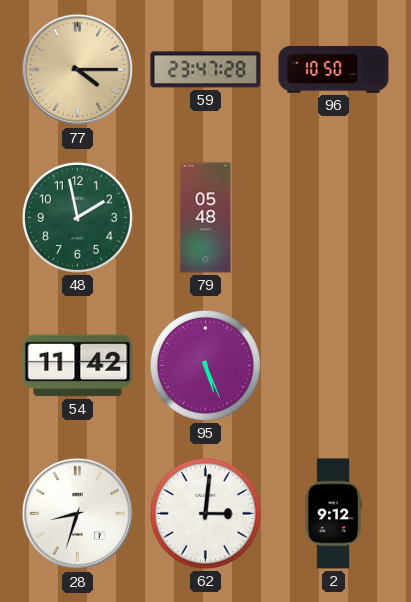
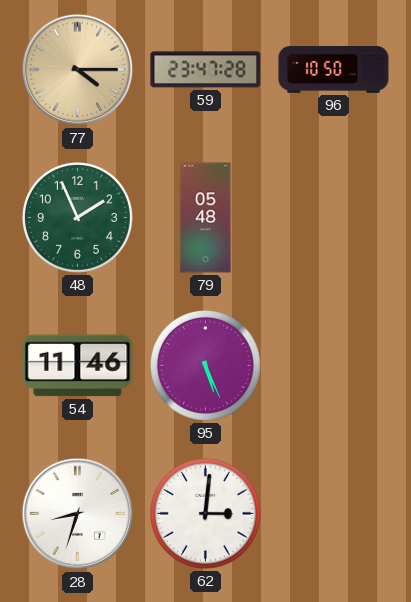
48: 1:58 -> 1:56 (77, 217)
54: 11:42 -> 11:46 (78, 366)
2: 9:12 -> none (333, 514)
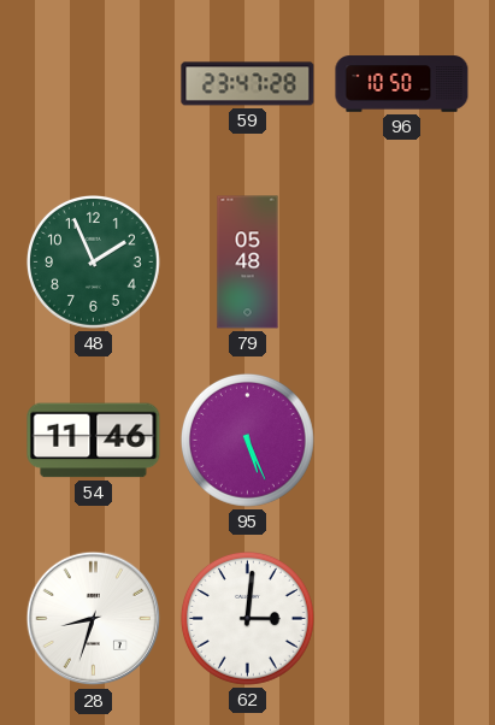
77: 4:15 -> none (78, 70)
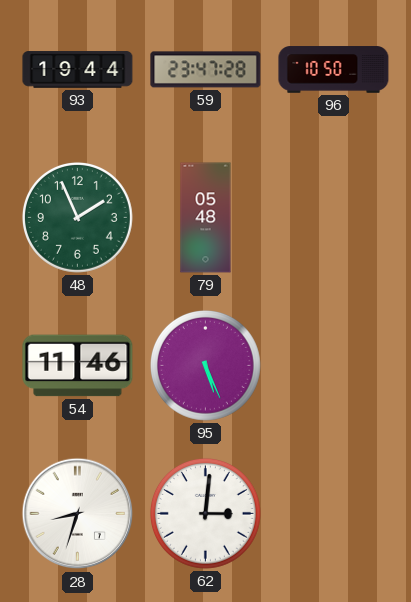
93: none -> 19:44 (78, 70)
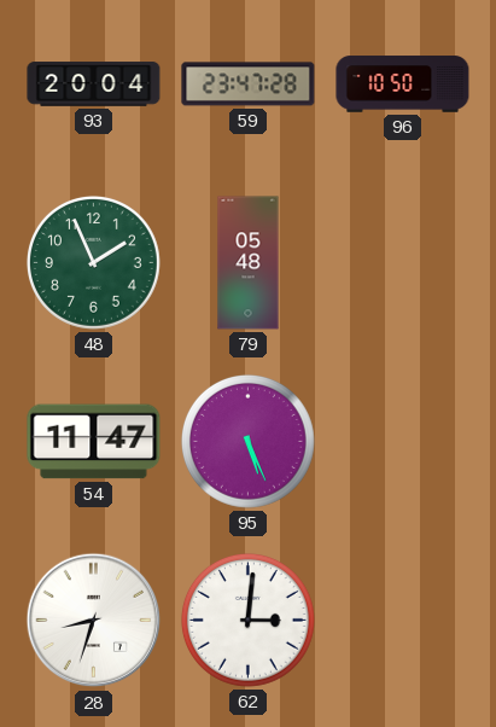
93: 19:44 -> 20:04 (94, 85)
54: 11:46 -> 11:47 (94, 442)
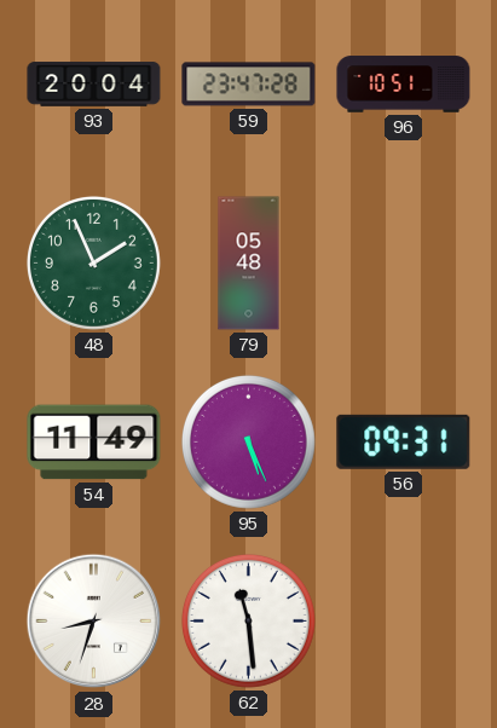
96: 10:50 -> 10:51 (404, 85)
54: 11:47 -> 11:49 (94, 443)
56: none -> 09:31 (404, 441)
62: 3:01 -> 11:29 (248, 620)
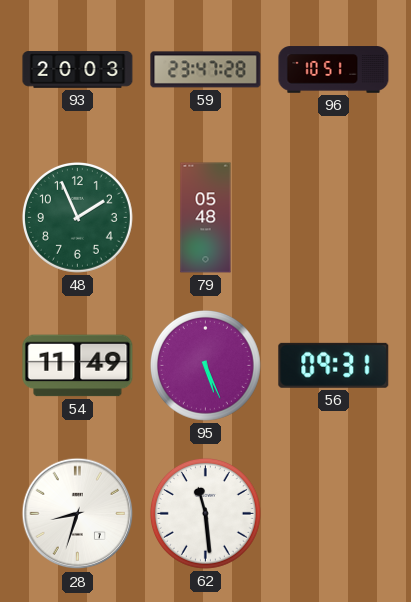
93: 20:04 -> 20:03 (78, 70)
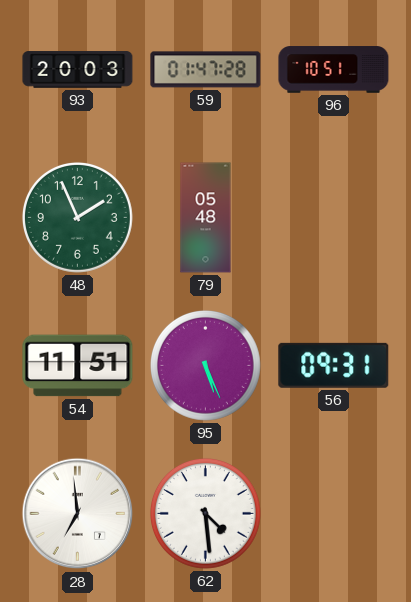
59: 23:47 -> 01:47 (206, 70)
54: 11:49 -> 11:51 (78, 366)
28: 8:33 -> 6:59 (78, 514)
62: 11:29 -> 4:29 (205, 513)
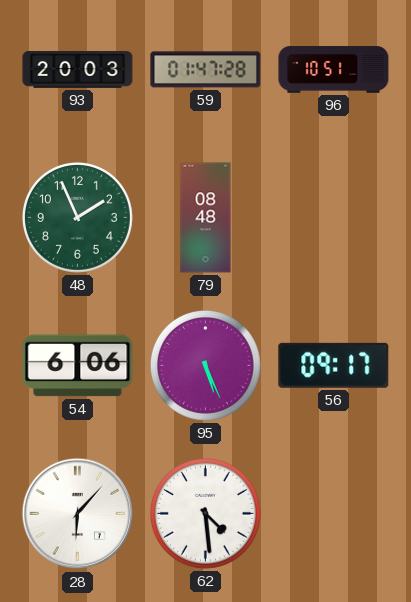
79: 05:48 -> 08:48 (206, 218)
54: 11:51 -> 6:06 (78, 366)
56: 09:31 -> 09:17 (334, 365)
28: 6:59 -> 6:07 (78, 514)
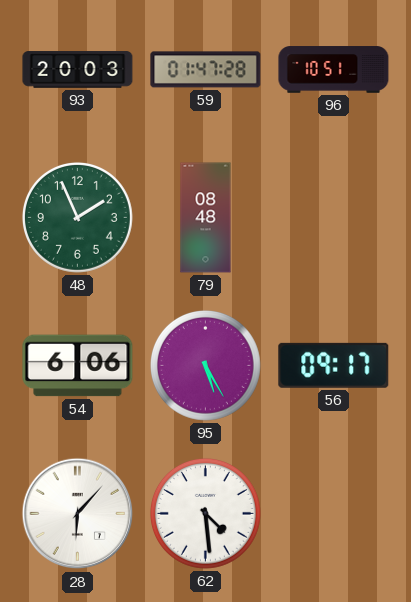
95: 5:26 -> 5:25 (205, 365)
